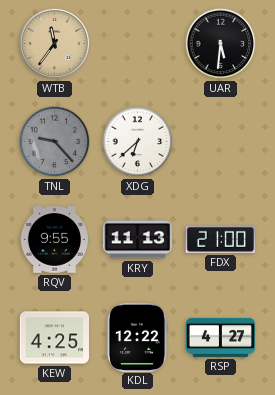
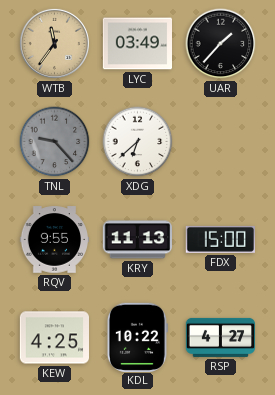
LYC: none -> 03:49 (137, 44)
UAR: 5:31 -> 1:37 (221, 44)
FDX: 21:00 -> 15:00 (220, 239)
KDL: 12:22 -> 10:22 (137, 337)
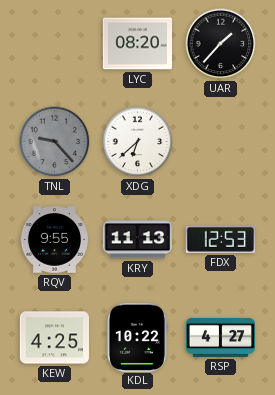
WTB: 11:36 -> none (54, 43)
LYC: 03:49 -> 08:20 (137, 44)
FDX: 15:00 -> 12:53 (220, 239)
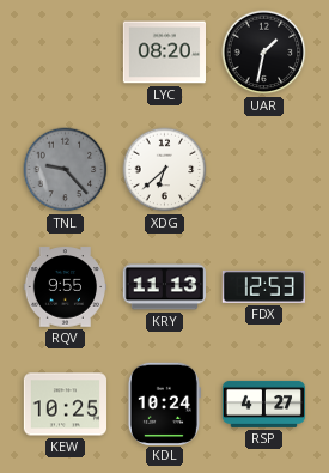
UAR: 1:37 -> 1:32 (264, 53)
KEW: 4:25 -> 10:25 (65, 405)
KDL: 10:22 -> 10:24 (164, 404)
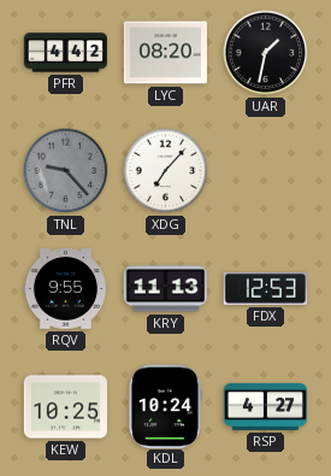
PFR: none -> 4:42 (66, 53)
XDG: 6:38 -> 7:07 (166, 171)
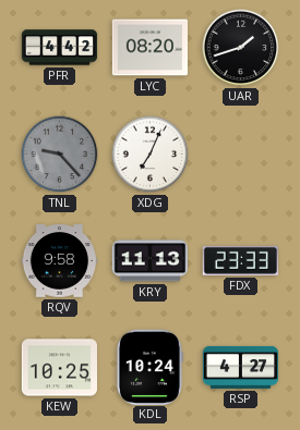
UAR: 1:32 -> 1:42 (241, 48)
XDG: 7:07 -> 7:04 (151, 155)
RQV: 9:55 -> 9:58 (59, 261)
FDX: 12:53 -> 23:33 (240, 260)
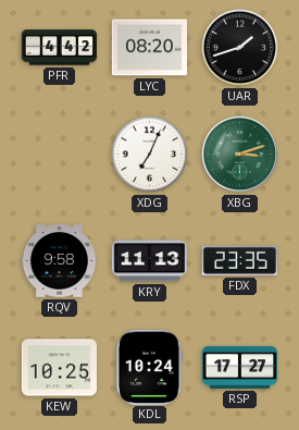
TNL: 9:23 -> none (60, 155)
XBG: none -> 3:12 (239, 153)
FDX: 23:33 -> 23:35 (239, 260)
RSP: 4:27 -> 17:27 (240, 367)
